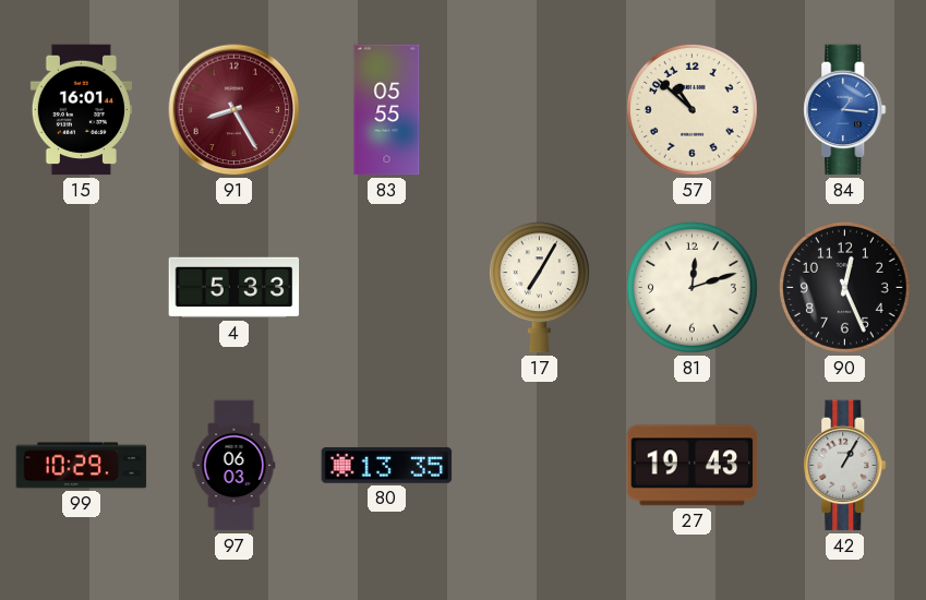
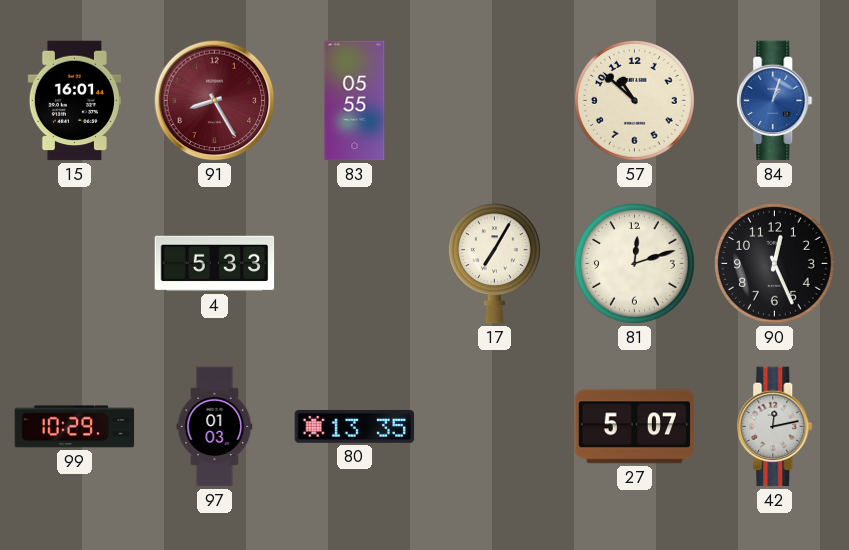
84: 1:16 -> 1:03 (775, 101)
97: 06:03 -> 01:03 (215, 427)
27: 19:43 -> 5:07 (635, 427)
42: 1:05 -> 12:13 (775, 427)
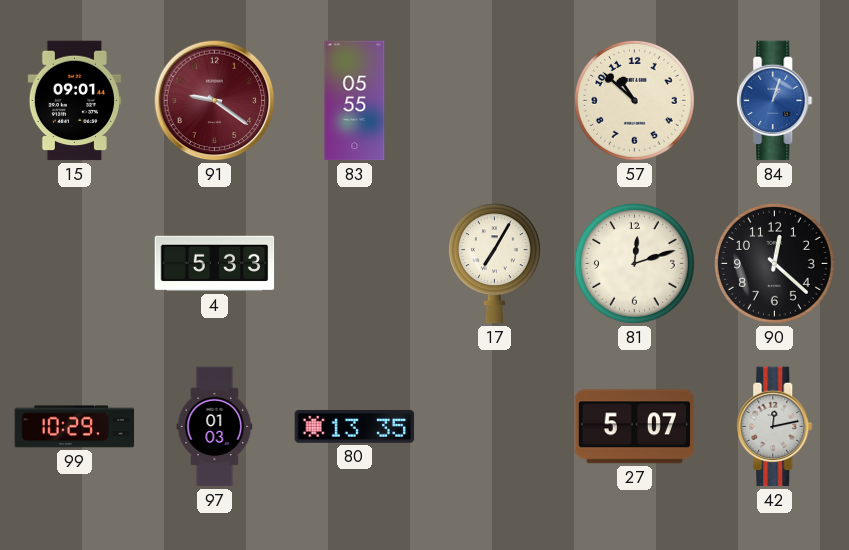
15: 16:01 -> 09:01 (74, 101)
91: 8:25 -> 9:21 (215, 101)
90: 12:26 -> 12:22 (774, 263)
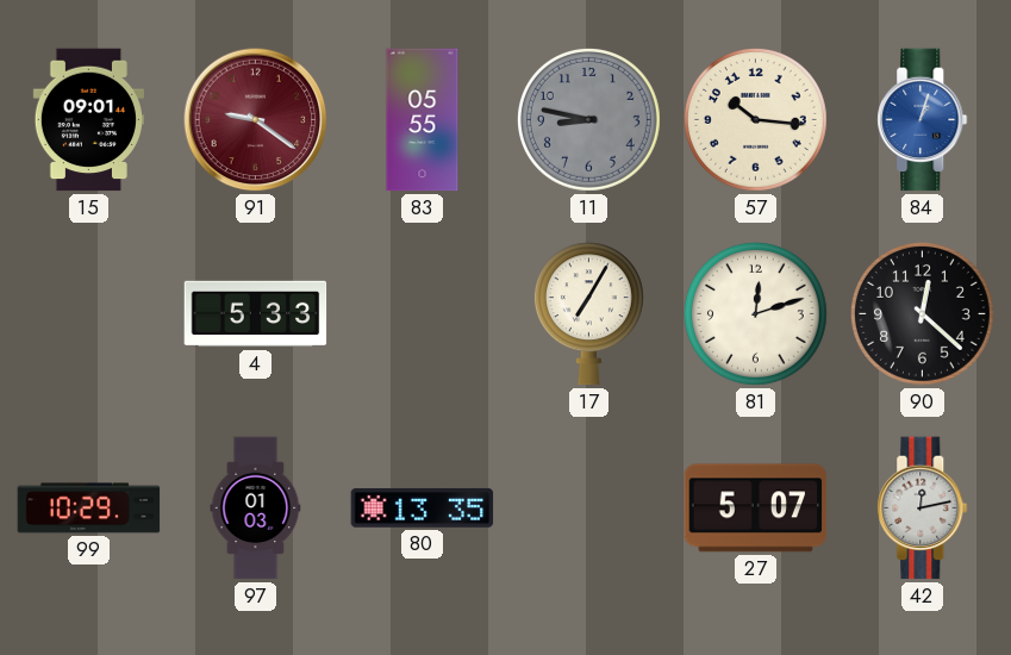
11: none -> 8:47 (588, 119)
57: 10:52 -> 10:16 (755, 119)
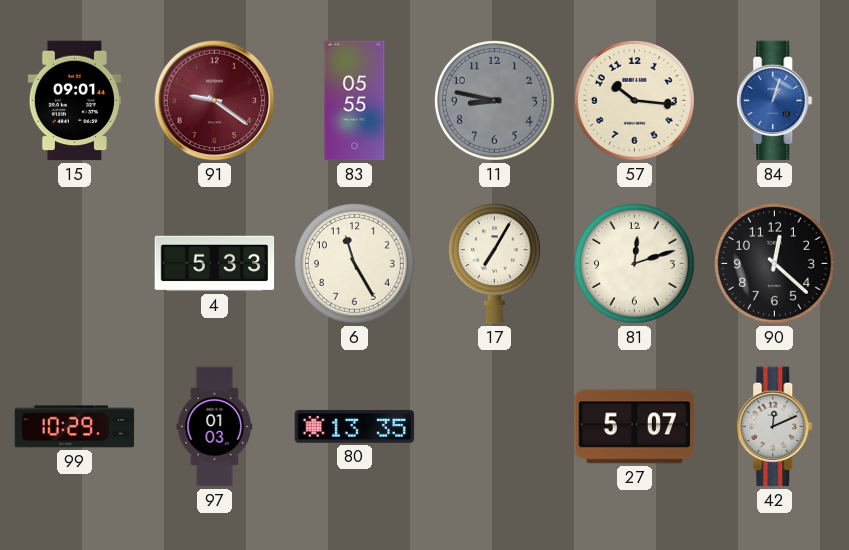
6: none -> 11:25 (354, 263)
42: 12:13 -> 12:11 (775, 427)
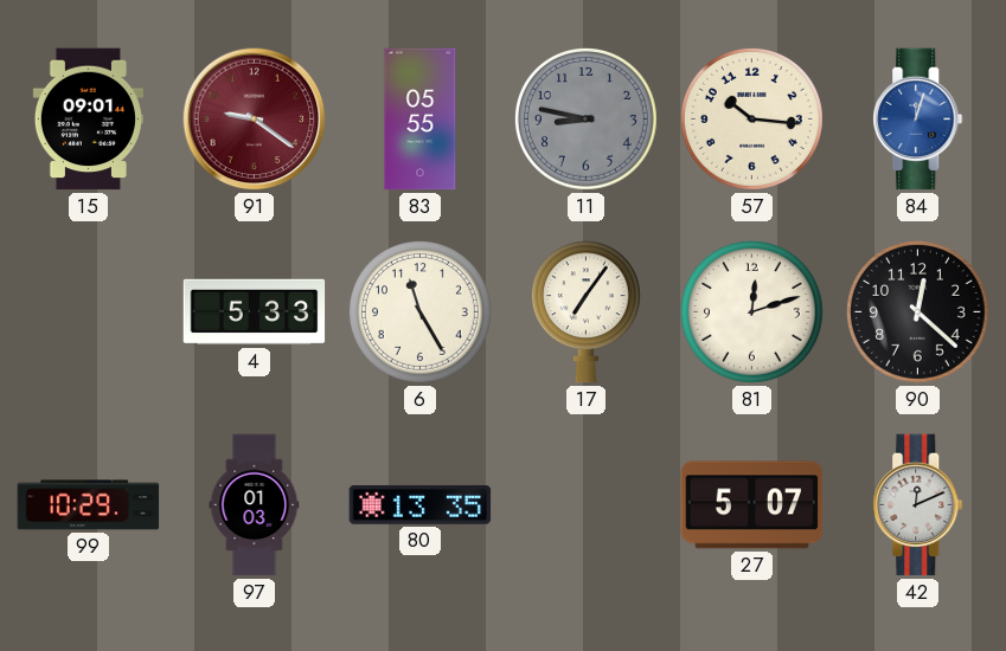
84: 1:03 -> 12:03 (918, 120)
17: 7:05 -> 7:06 (585, 312)
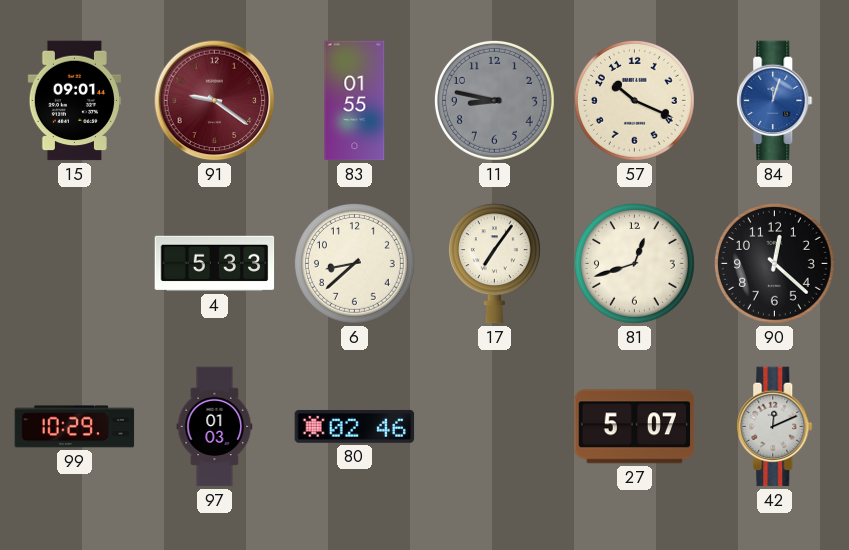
83: 05:55 -> 01:55 (355, 101)
57: 10:16 -> 10:19 (634, 100)
6: 11:25 -> 8:38 (354, 263)
81: 12:12 -> 12:42 (634, 263)
80: 13:35 -> 02:46 (355, 427)
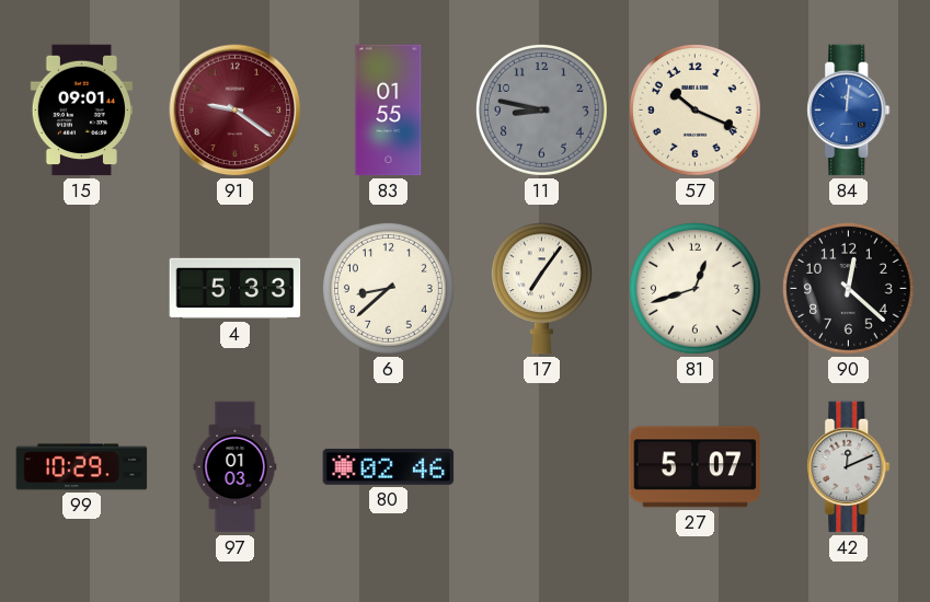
84: 12:03 -> 12:01 (849, 111)
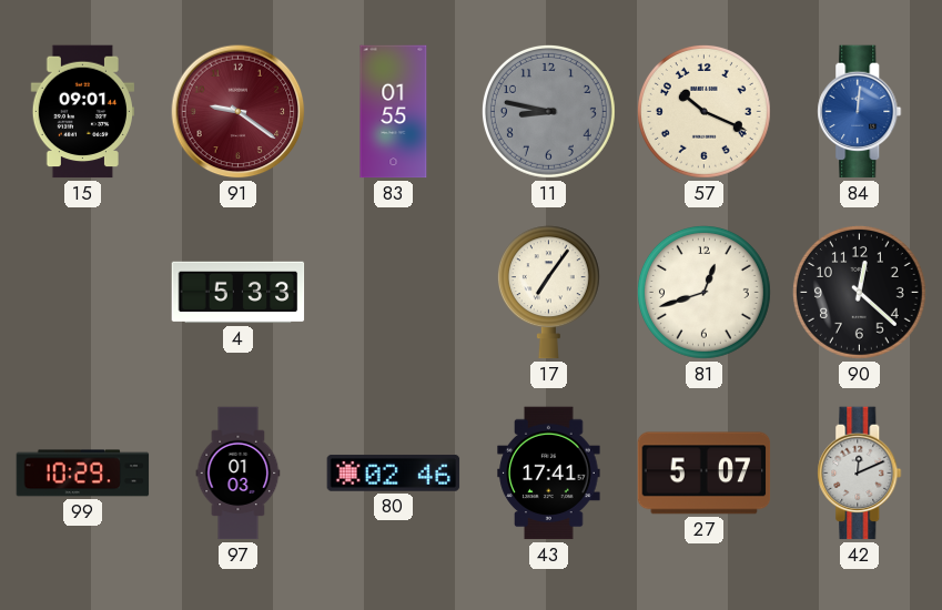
6: 8:38 -> none (388, 288)
43: none -> 17:41 (549, 474)
